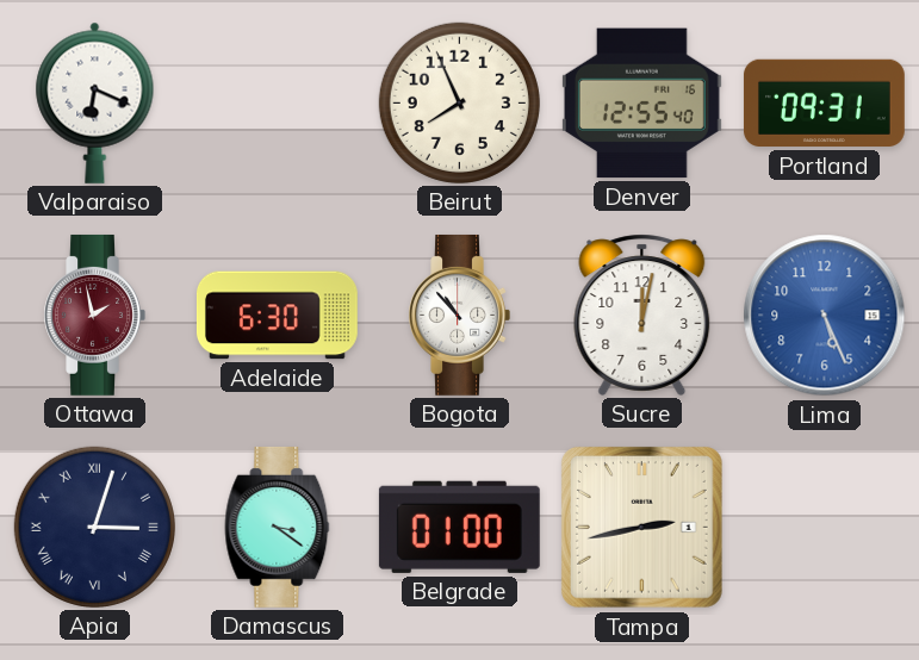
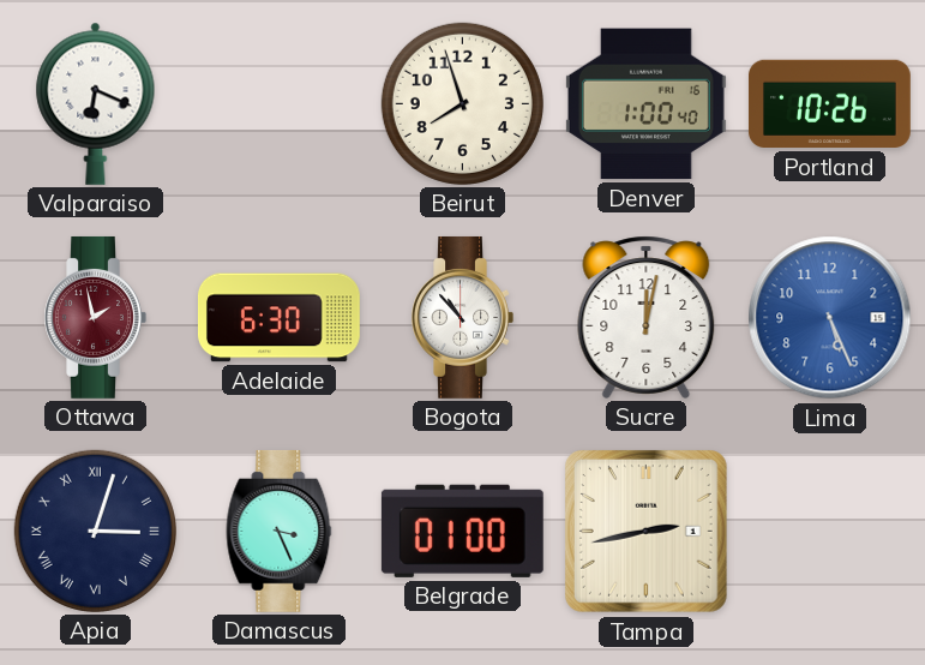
Beirut: 7:56 -> 7:57 (462, 103)
Denver: 12:55 -> 1:00 (645, 104)
Portland: 09:31 -> 10:26 (829, 104)
Damascus: 3:21 -> 3:26 (280, 531)
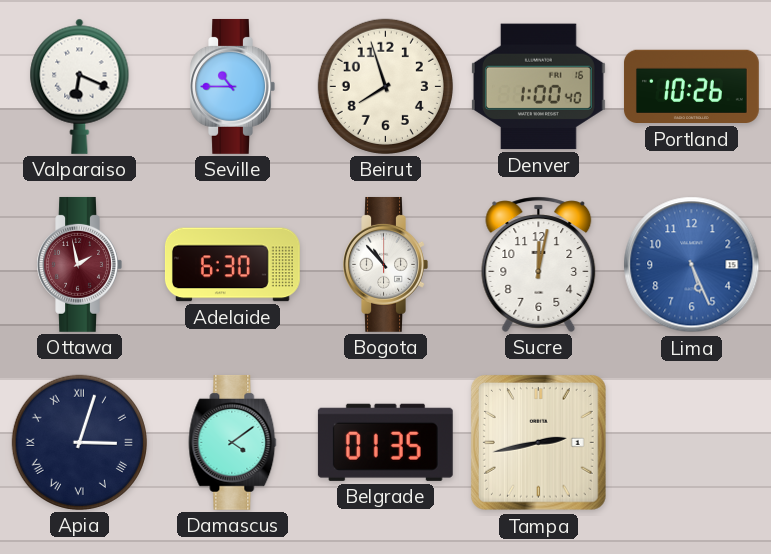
Seville: none -> 10:45 (232, 86)
Damascus: 3:26 -> 4:09 (233, 442)
Belgrade: 01:00 -> 01:35 (385, 442)
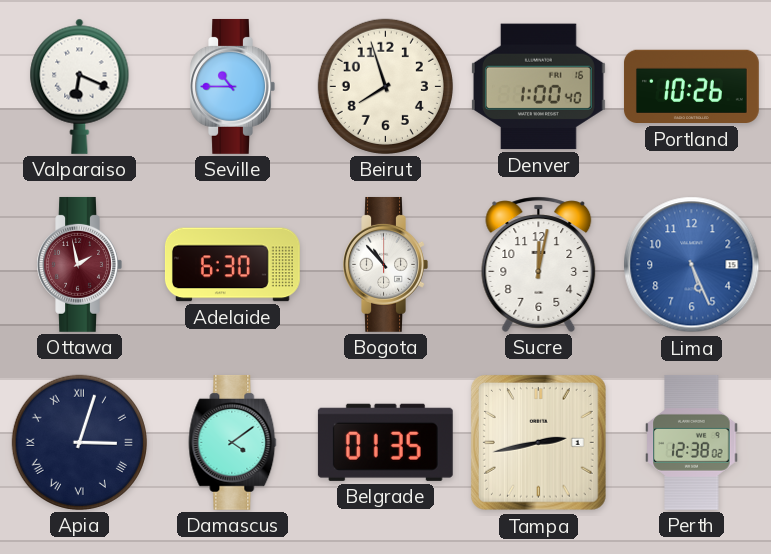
Perth: none -> 12:38 (692, 442)
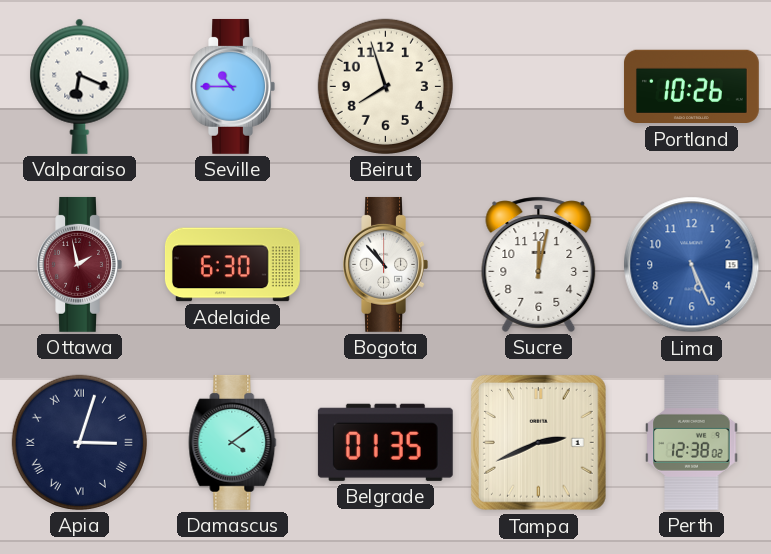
Denver: 1:00 -> none (538, 87)
Tampa: 2:43 -> 2:41 (538, 442)
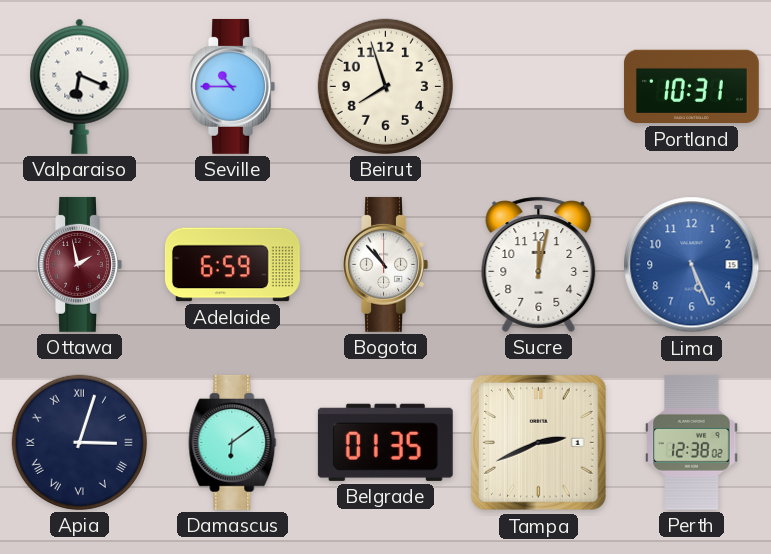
Portland: 10:26 -> 10:31 (691, 87)
Adelaide: 6:30 -> 6:59 (232, 265)
Damascus: 4:09 -> 6:09 (233, 442)
